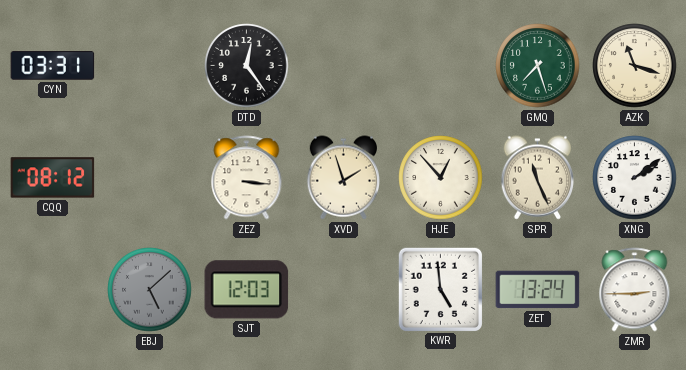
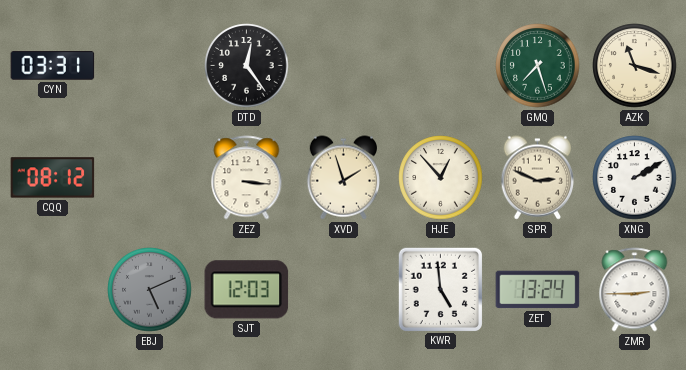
SPR: 11:26 -> 2:49 (537, 178)
XNG: 2:09 -> 2:10 (635, 178)
EBJ: 5:08 -> 5:11 (150, 290)
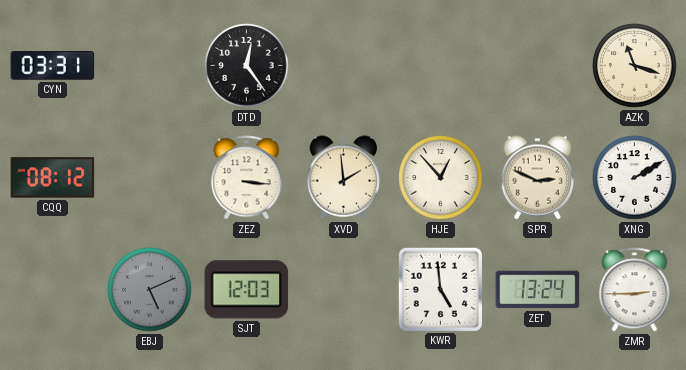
GMQ: 7:27 -> none (538, 66)
XVD: 1:57 -> 1:59 (343, 178)
